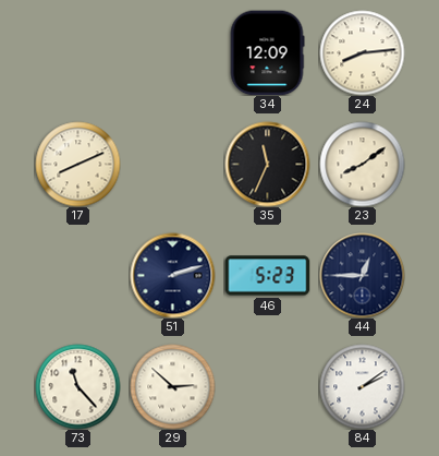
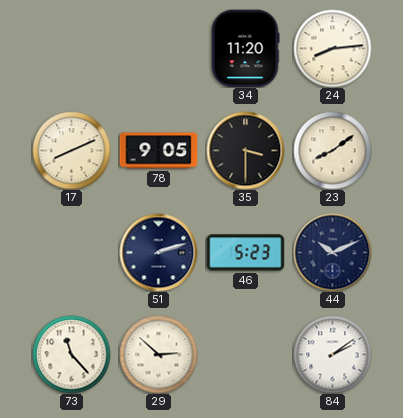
34: 12:09 -> 11:20 (245, 48)
78: none -> 9:05 (158, 151)
35: 11:34 -> 3:30 (245, 150)
44: 12:45 -> 10:11 (332, 252)
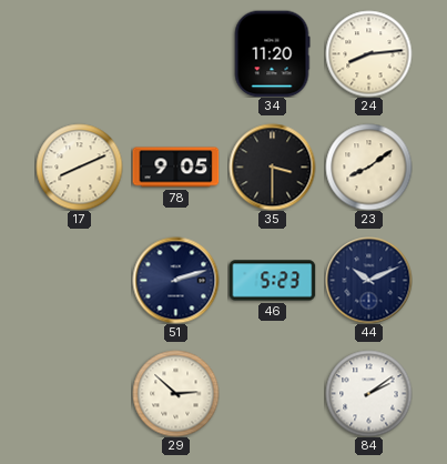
73: 11:23 -> none (71, 354)
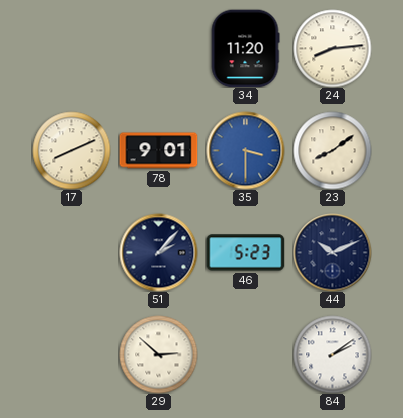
78: 9:05 -> 9:01 (158, 151)
35 dial: black -> blue (245, 150)
51: 2:12 -> 2:07 (158, 252)
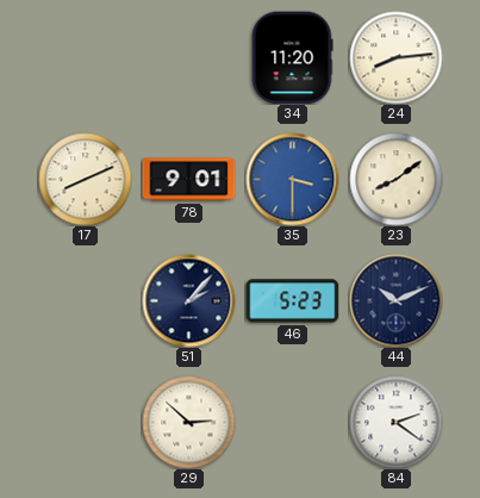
84: 2:09 -> 2:21 (395, 422)
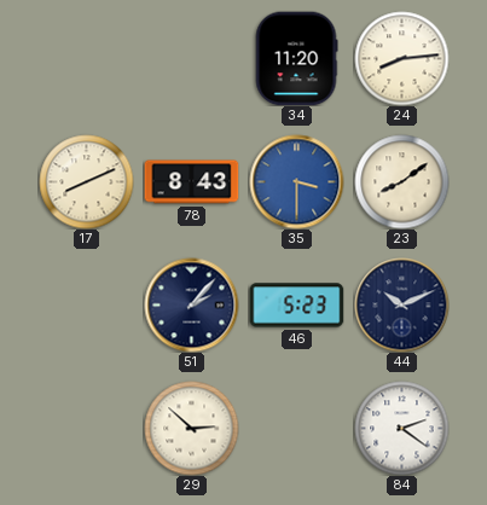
78: 9:01 -> 8:43 (191, 182)
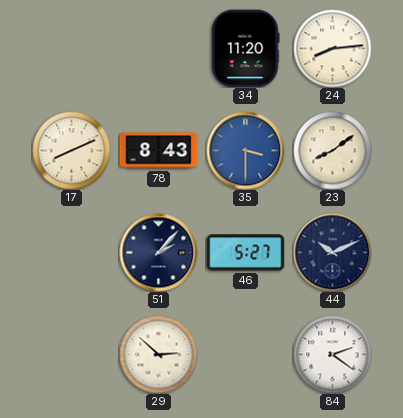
46: 5:23 -> 5:27 (245, 253)
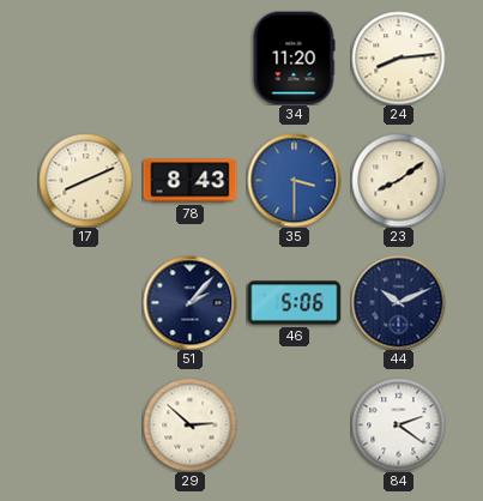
46: 5:27 -> 5:06 (294, 303)
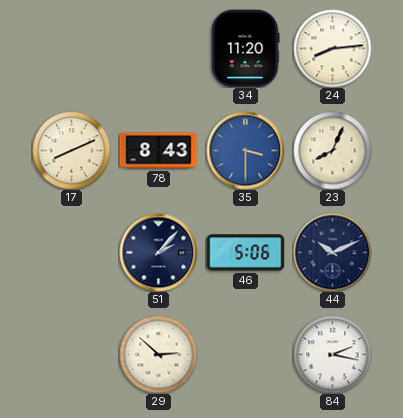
23: 8:09 -> 8:04 (332, 150)
84: 2:21 -> 2:17 (332, 354)
